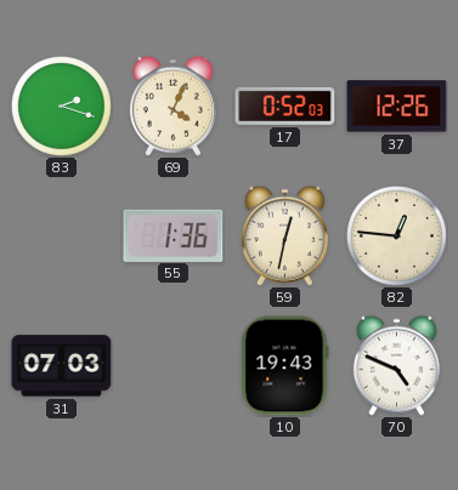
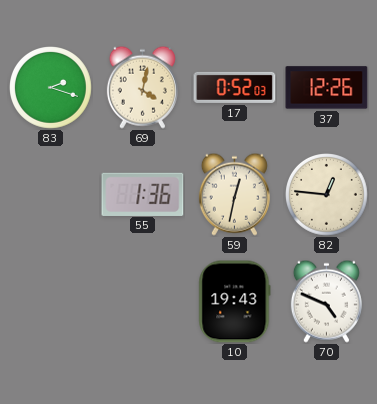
69: 4:04 -> 4:02 (142, 87)
31: 07:03 -> none (62, 366)
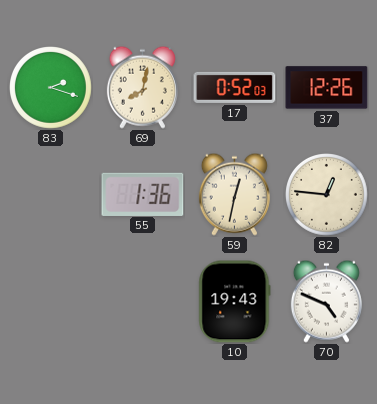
69: 4:02 -> 8:02 (142, 87)
